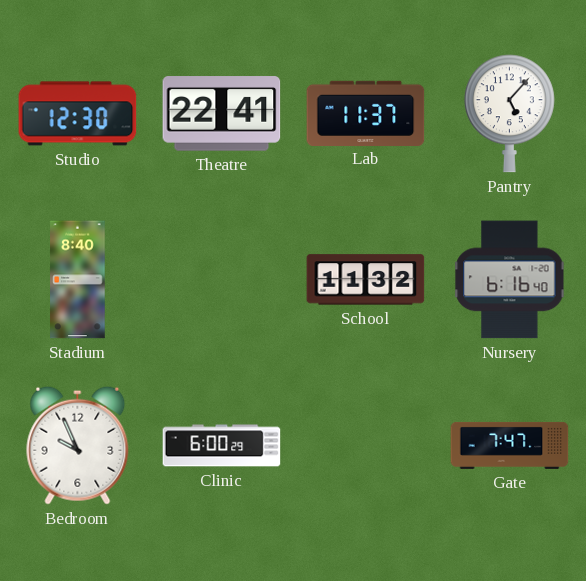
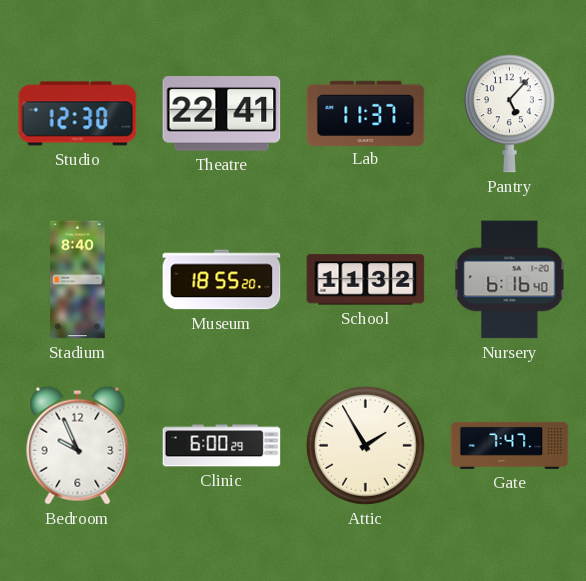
Museum: none -> 18:55 (222, 280)
Attic: none -> 1:55 (365, 445)
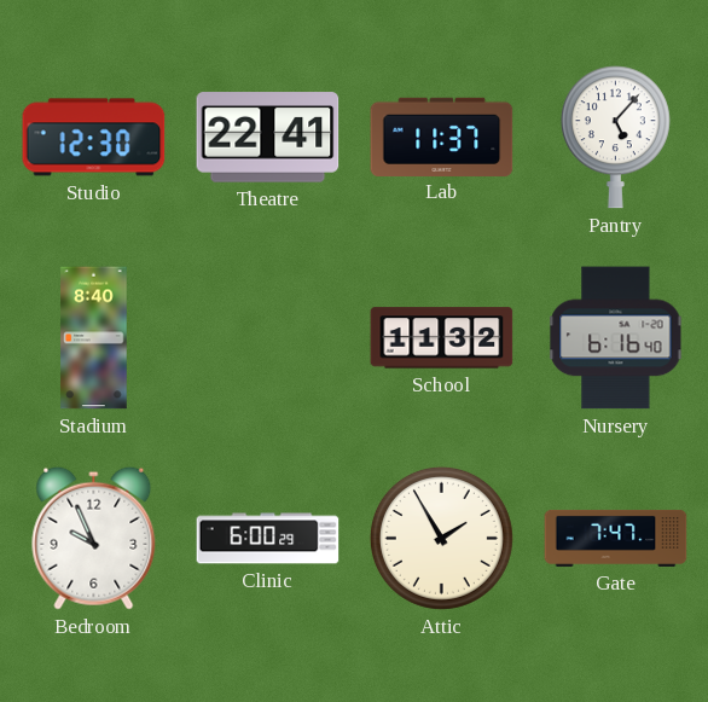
Museum: 18:55 -> none (222, 280)
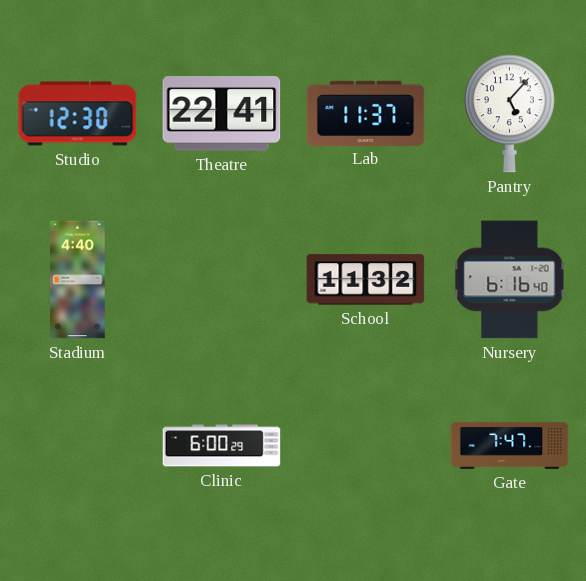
Stadium: 8:40 -> 4:40 (78, 280)
Bedroom: 9:56 -> none (94, 538)
Attic: 1:55 -> none (441, 538)
